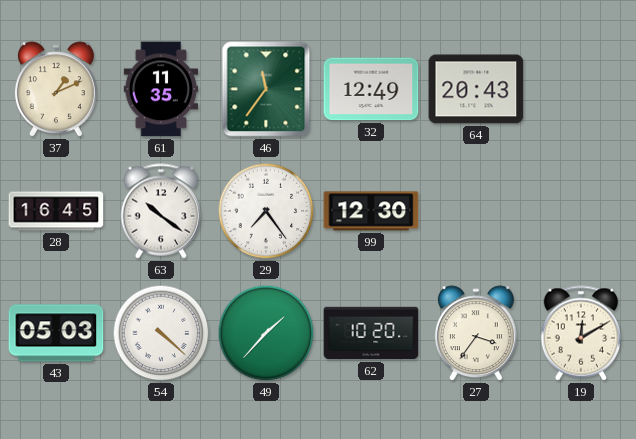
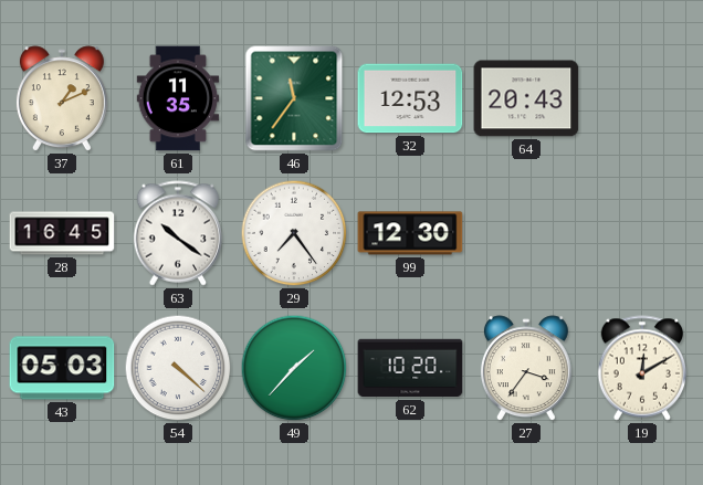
32: 12:49 -> 12:53 (410, 98)
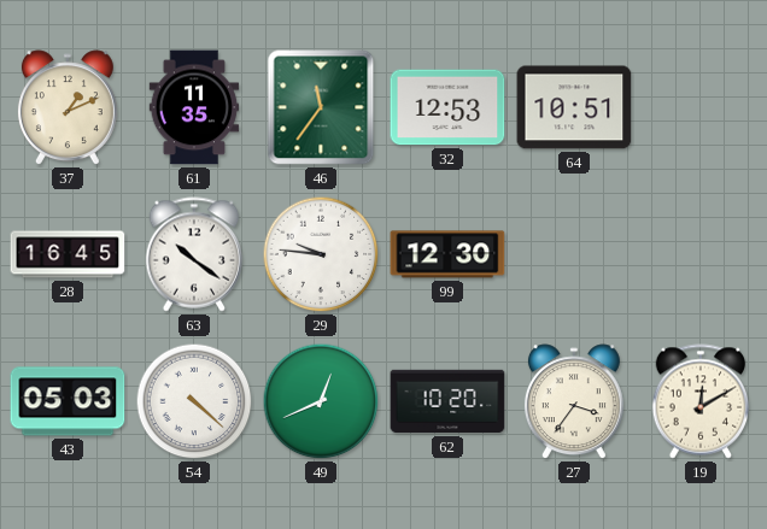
64: 20:43 -> 10:51 (574, 107)
29: 7:24 -> 9:46 (321, 254)
49: 1:37 -> 12:41 (321, 401)
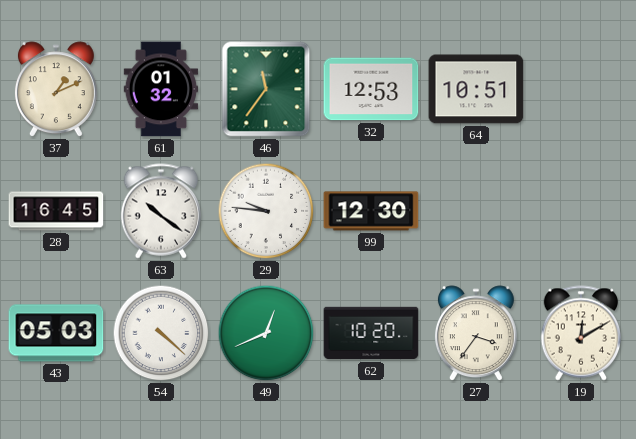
61: 11:35 -> 01:32 (161, 89)
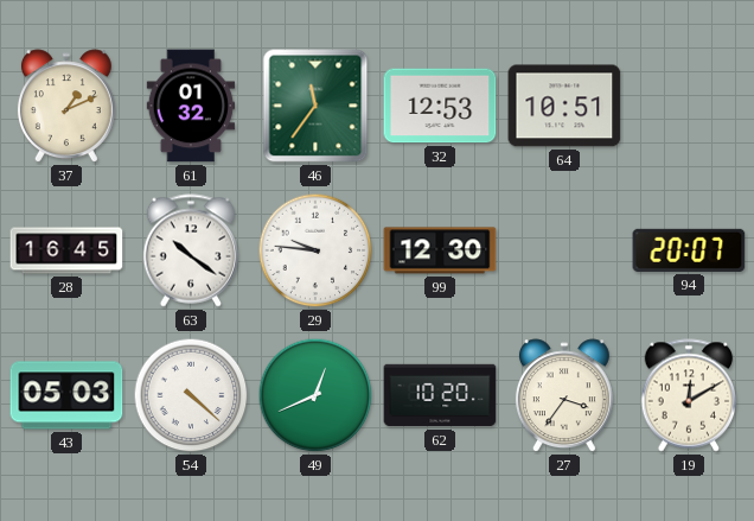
94: none -> 20:07 (689, 250)
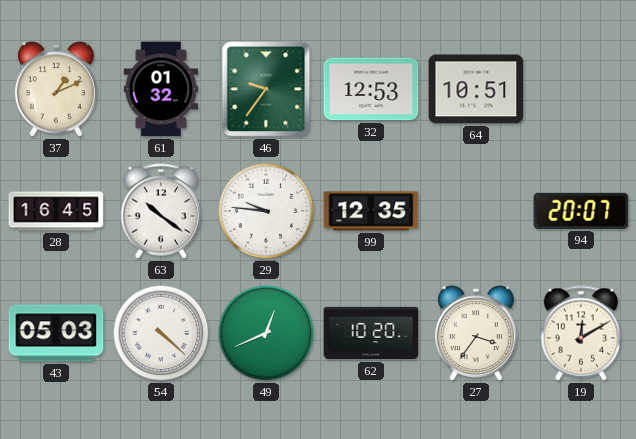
46: 11:36 -> 9:36 (266, 89)
99: 12:30 -> 12:35 (371, 211)
